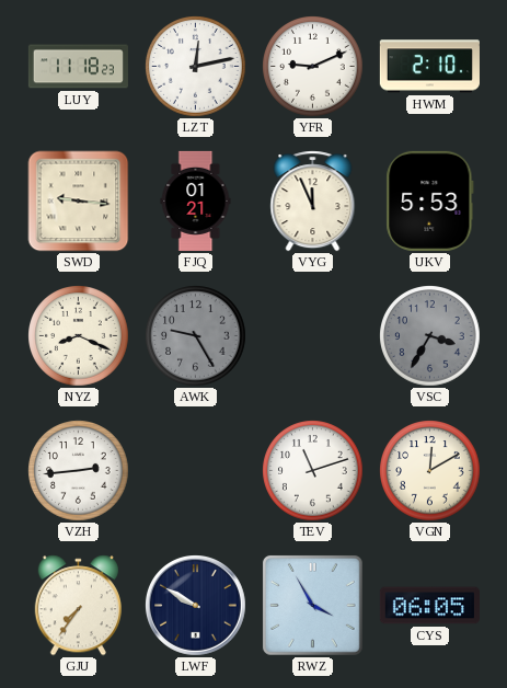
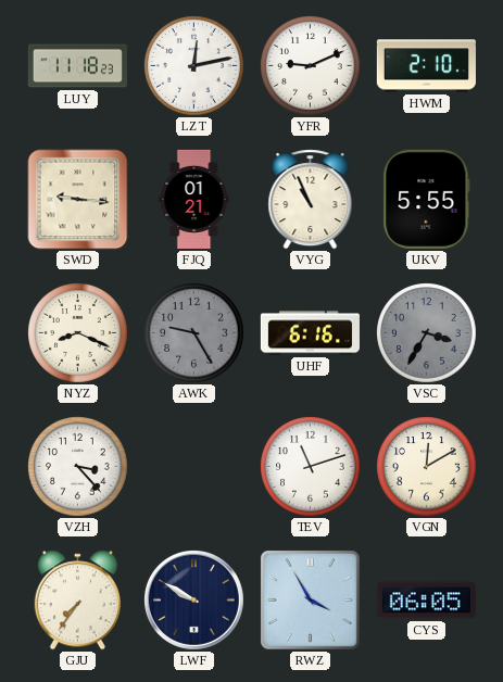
VYG: 11:56 -> 10:56 (311, 200)
UKV: 5:53 -> 5:55 (427, 199)
UHF: none -> 6:16 (310, 333)
VZH: 2:44 -> 3:23 (78, 467)
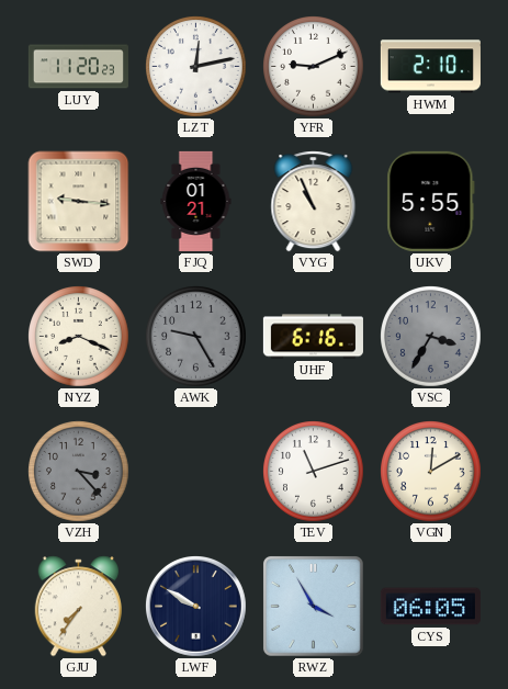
LUY: 11:18 -> 11:20 (78, 67)
VZH dial: white -> grey (79, 472)
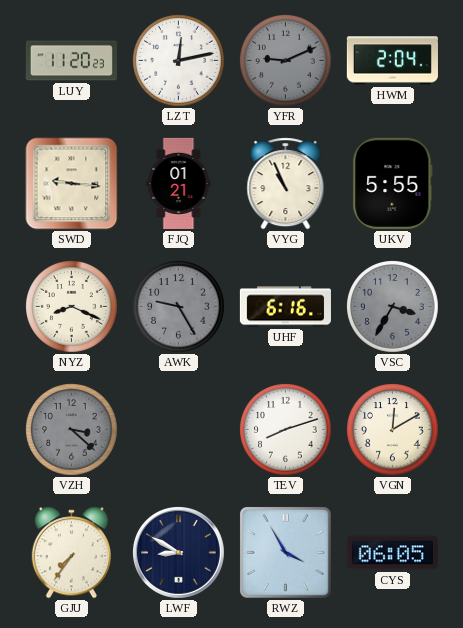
YFR dial: white -> grey (286, 61)
HWM: 2:10 -> 2:04 (392, 61)
VZH: 3:23 -> 3:22 (72, 430)
TEV: 11:12 -> 8:12 (286, 430)
LWF: 9:50 -> 8:50 (179, 553)
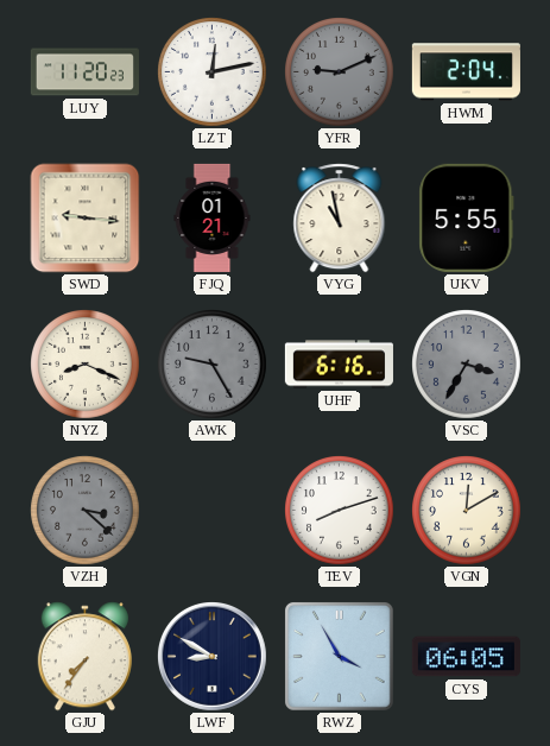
VYG: 10:56 -> 10:58 (340, 219)
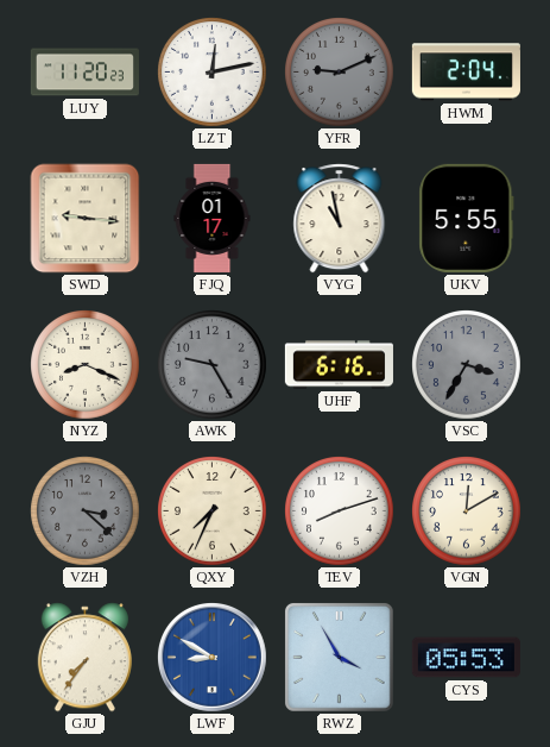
FJQ: 01:21 -> 01:17 (213, 218)
QXY: none -> 7:34 (213, 511)
LWF dial: navy -> blue (213, 658)
CYS: 06:05 -> 05:53 (466, 658)
